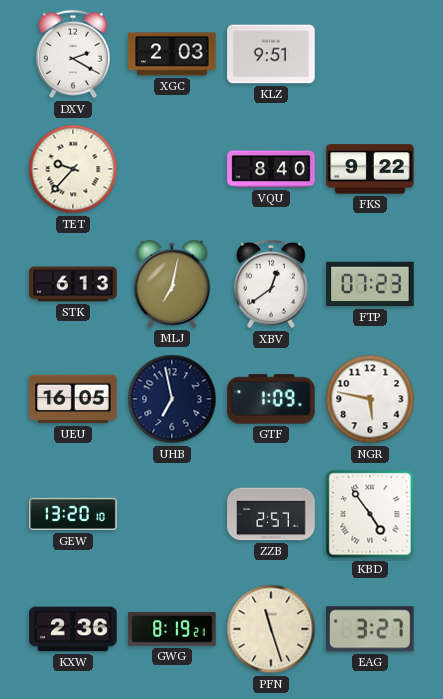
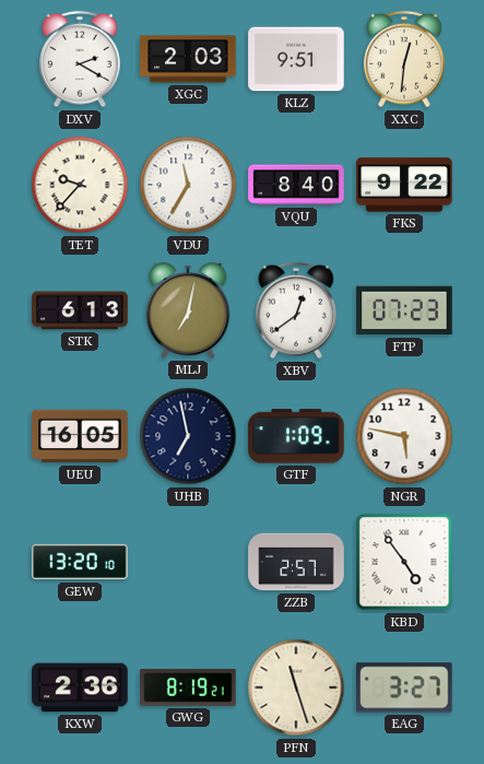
XXC: none -> 12:31 (404, 59)
VDU: none -> 11:35 (188, 185)
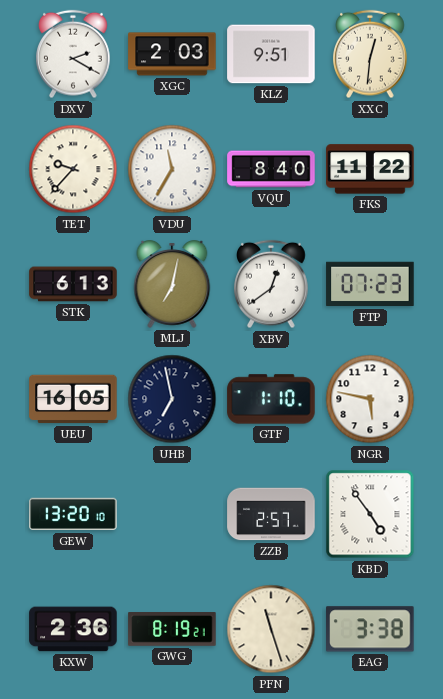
FKS: 9:22 -> 11:22 (370, 169)
GTF: 1:09 -> 1:10 (271, 399)
EAG: 3:27 -> 3:38 (370, 629)
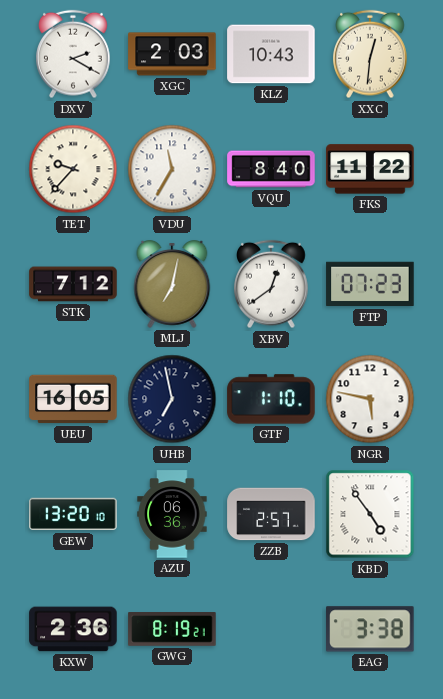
KLZ: 9:51 -> 10:43 (271, 54)
STK: 6:13 -> 7:12 (73, 284)
AZU: none -> 06:36 (172, 514)
PFN: 11:27 -> none (271, 629)
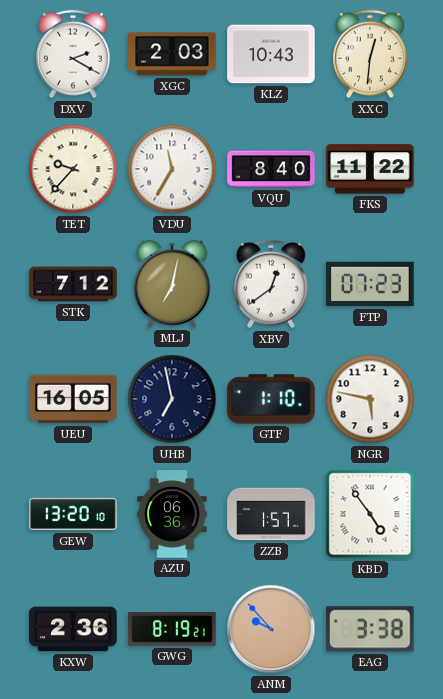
ZZB: 2:57 -> 1:57 (271, 514)
ANM: none -> 9:53 (271, 629)
